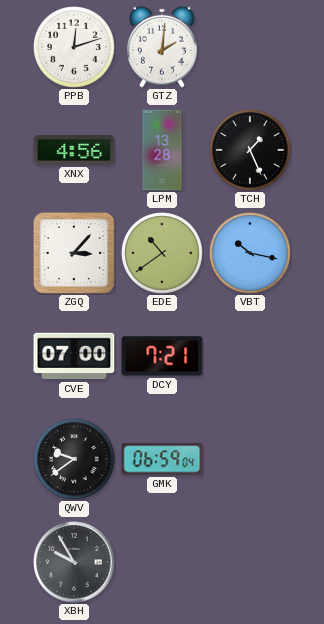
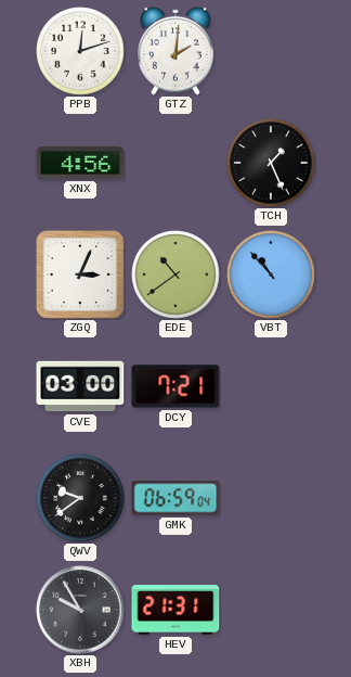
LPM: 13:28 -> none (162, 150)
ZGQ: 3:07 -> 3:04 (80, 274)
VBT: 10:17 -> 10:53 (271, 274)
CVE: 07:00 -> 03:00 (80, 386)
HEV: none -> 21:31 (175, 610)
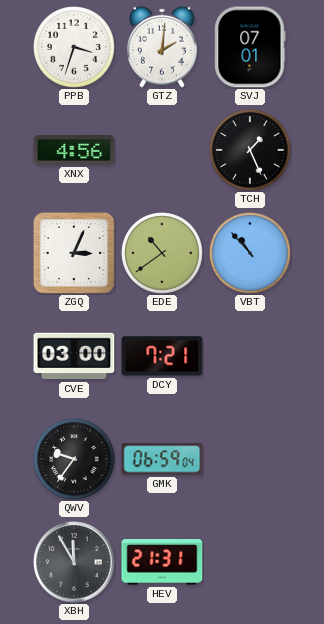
PPB: 12:12 -> 3:33 (74, 47)
SVJ: none -> 07:01 (250, 47)
QWV: 9:39 -> 9:36 (74, 459)
XBH: 9:55 -> 11:55 (74, 562)
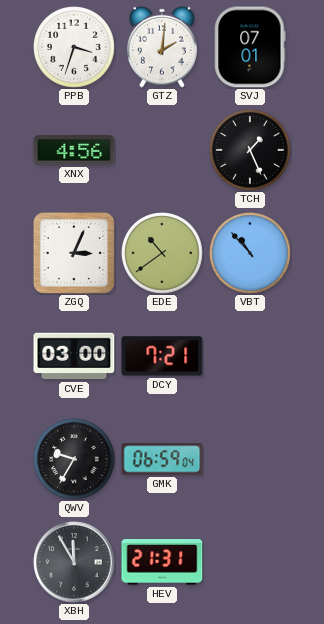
QWV: 9:36 -> 9:35 (74, 459)
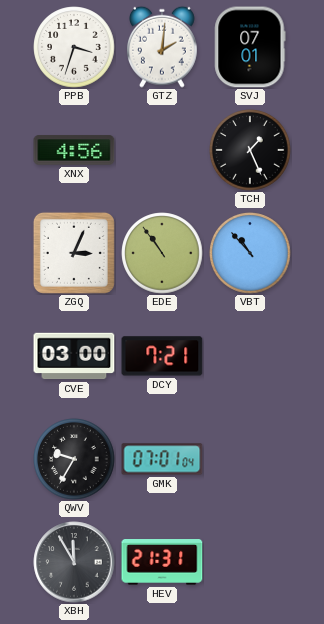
EDE: 10:39 -> 10:54 (162, 253)
GMK: 06:59 -> 07:01 (162, 459)
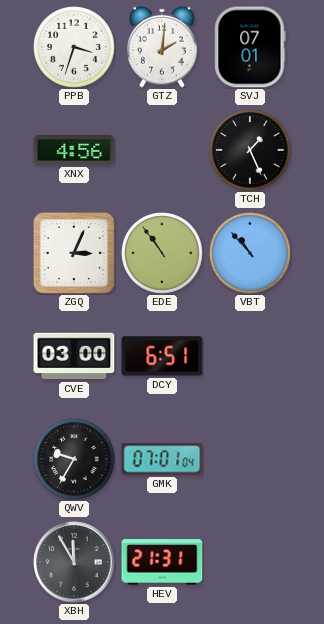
DCY: 7:21 -> 6:51 (162, 356)
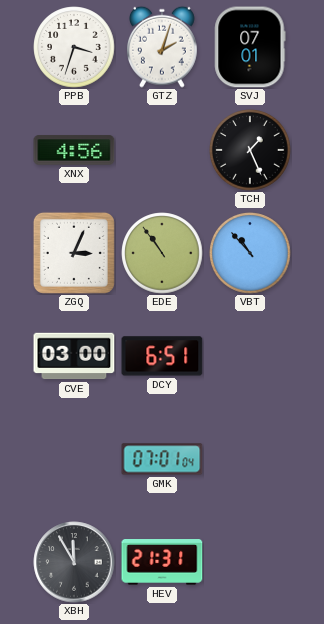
GTZ: 2:01 -> 2:03 (163, 47)
QWV: 9:35 -> none (74, 459)
